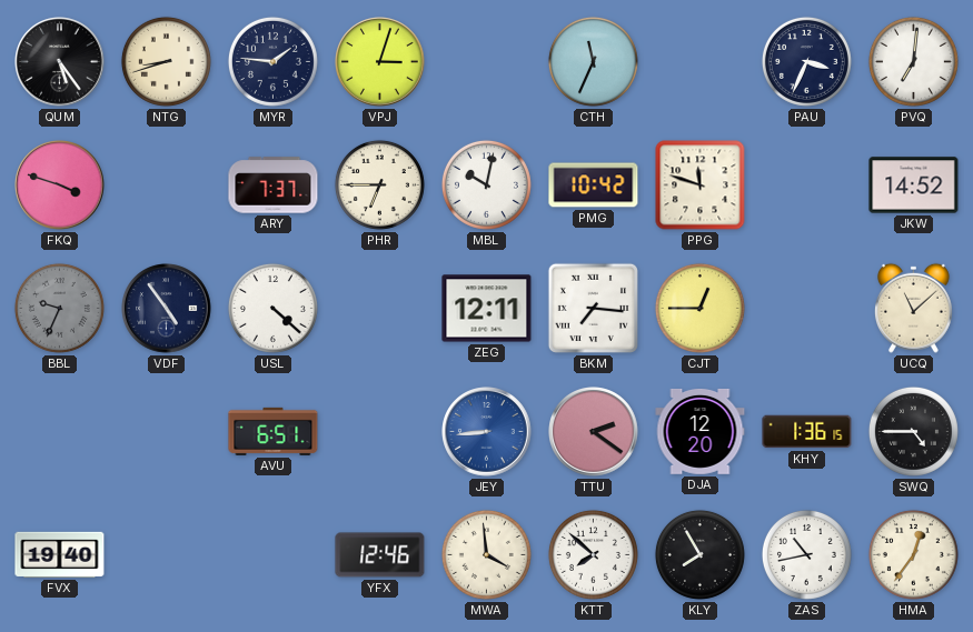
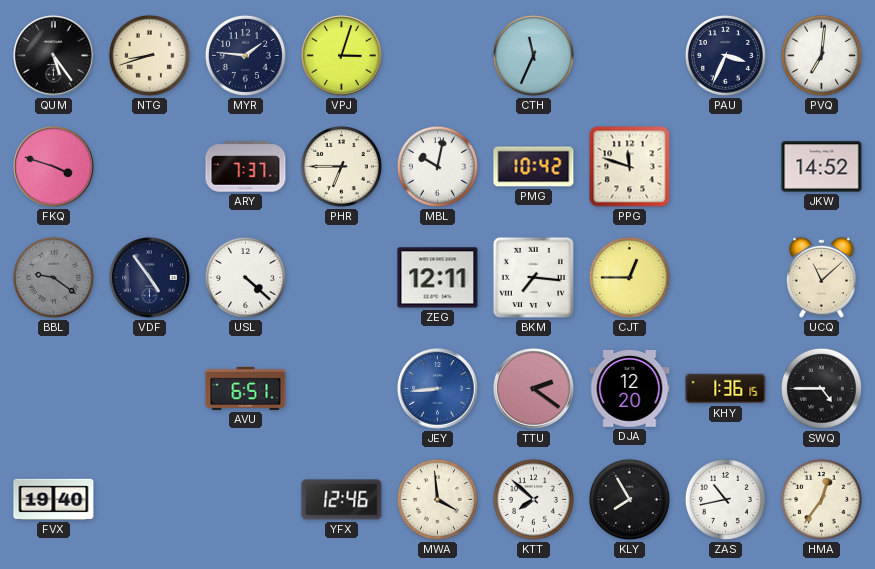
BBL: 9:34 -> 9:21 (53, 277)
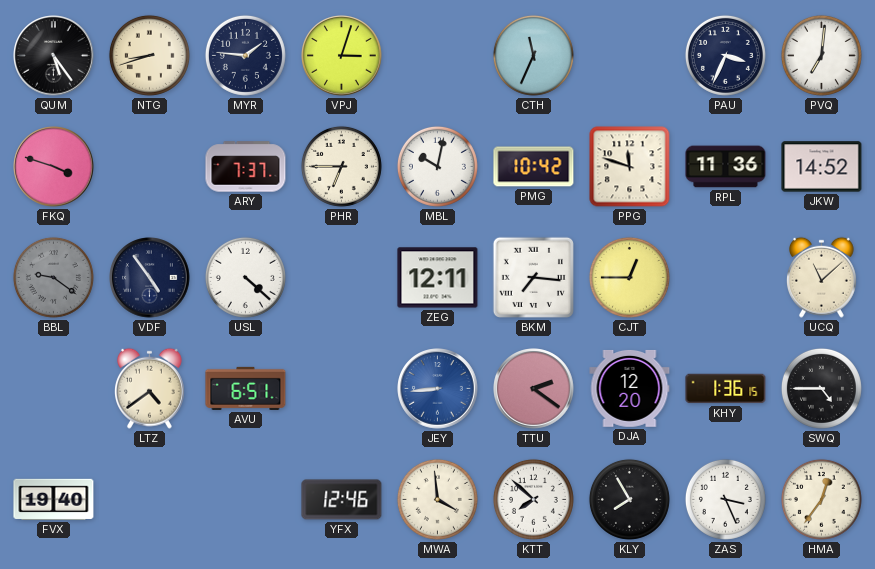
RPL: none -> 11:36 (726, 167)
LTZ: none -> 4:39 (150, 388)
ZAS: 10:43 -> 3:26 (725, 499)
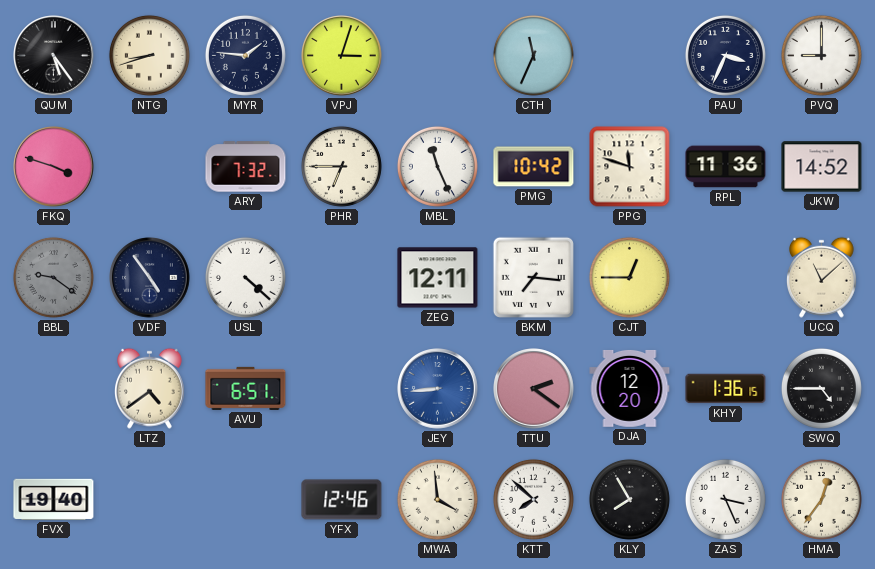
PVQ: 7:01 -> 9:00 (821, 55)
ARY: 7:37 -> 7:32 (246, 167)
MBL: 10:02 -> 11:26 (437, 166)
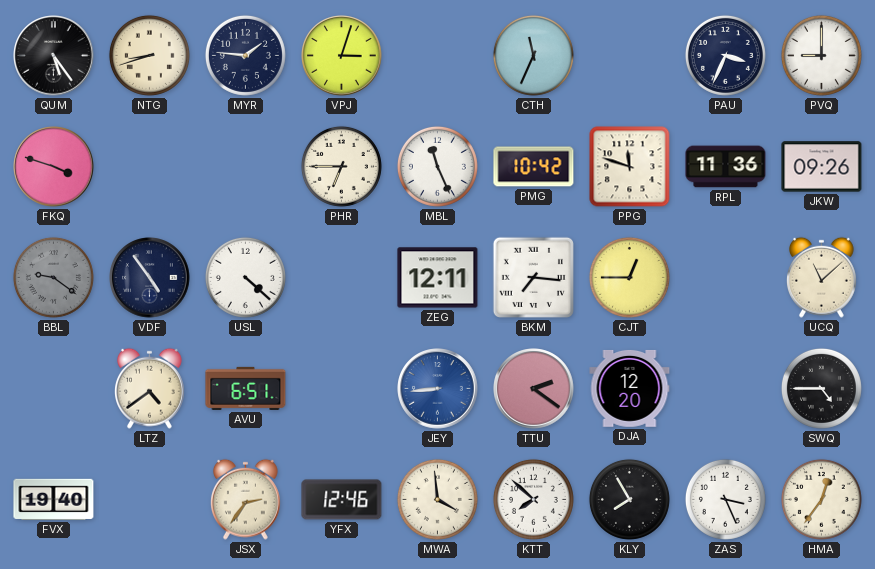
ARY: 7:32 -> none (246, 167)
JKW: 14:52 -> 09:26 (822, 167)
KHY: 1:36 -> none (726, 389)
JSX: none -> 2:36 (246, 499)
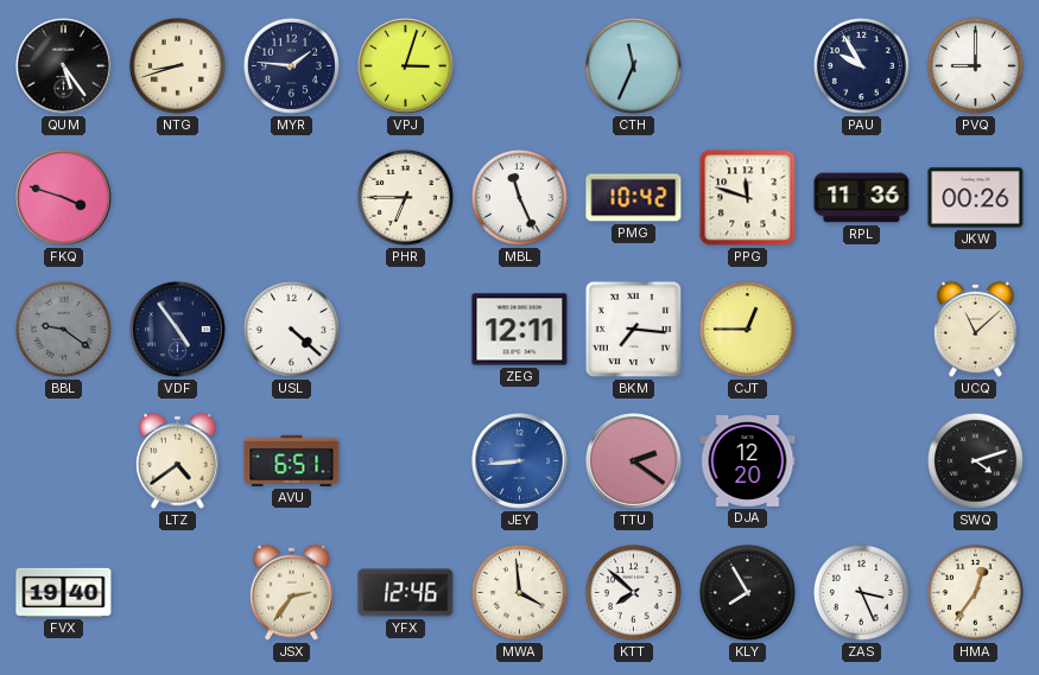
PAU: 3:34 -> 9:55 (861, 65)
JKW: 09:26 -> 00:26 (976, 198)
SWQ: 4:45 -> 4:12 (975, 460)
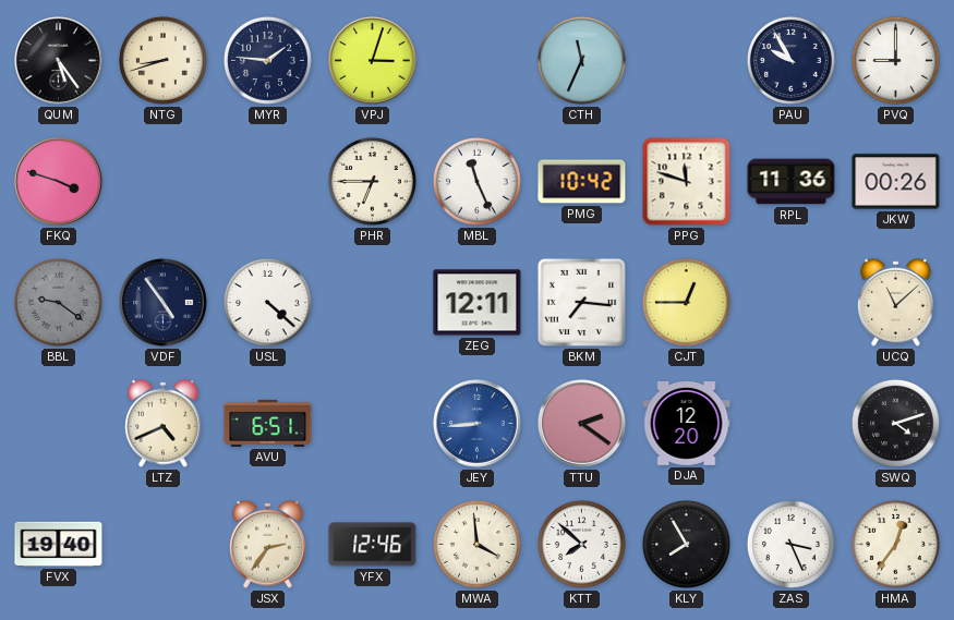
LTZ: 4:39 -> 4:41 (164, 423)
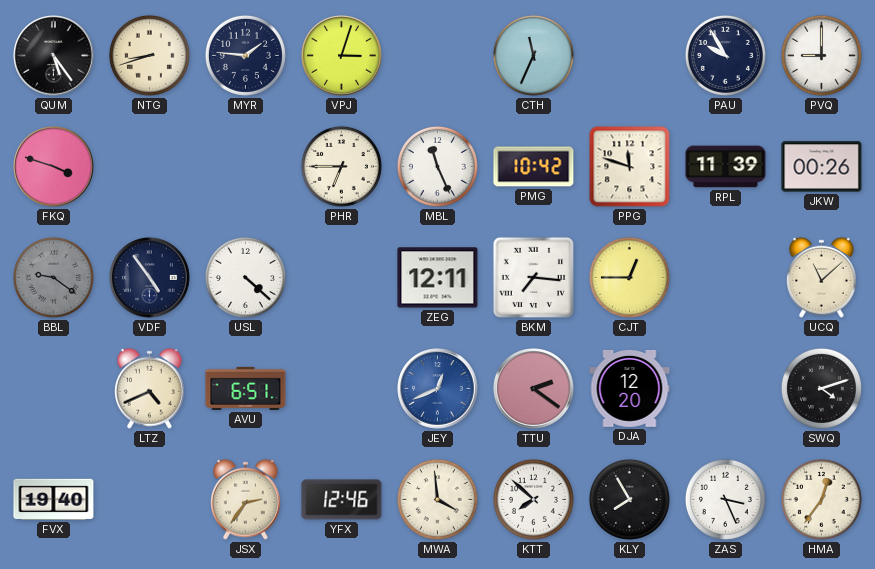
RPL: 11:36 -> 11:39 (726, 167)
JEY: 8:44 -> 12:41 (438, 389)
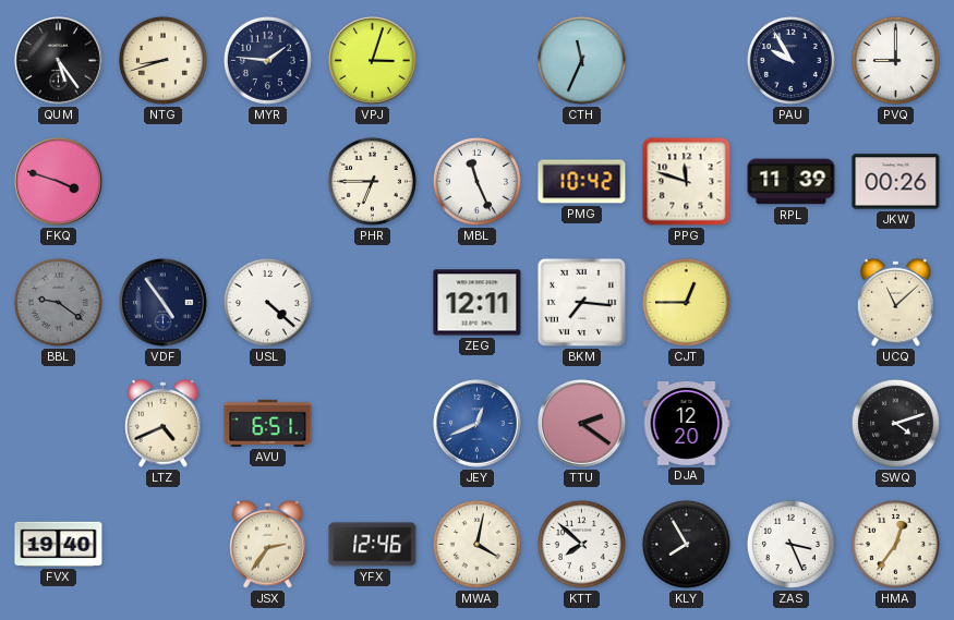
MWA: 3:59 -> 4:02 (476, 544)
